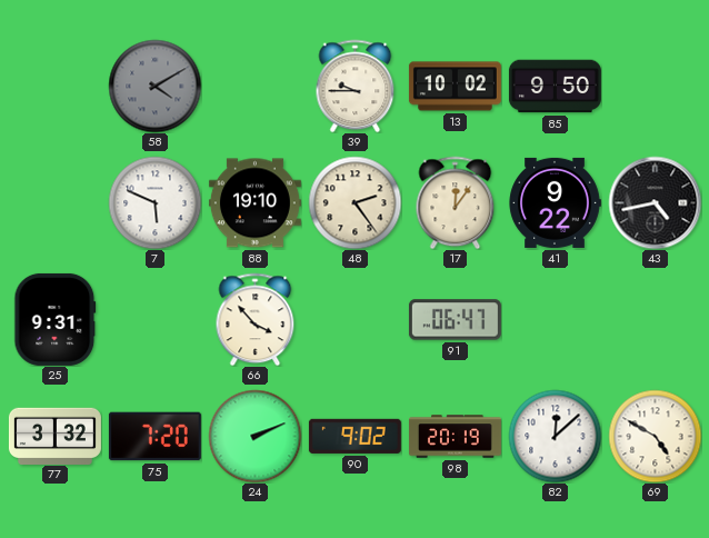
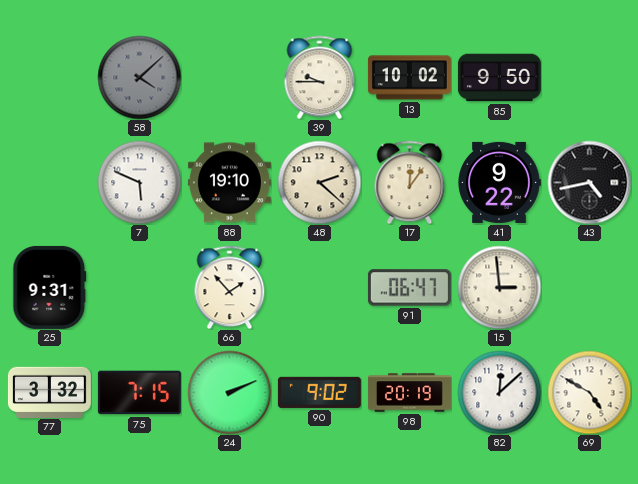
58: 4:10 -> 4:08 (139, 77)
48: 2:24 -> 2:22 (319, 182)
66: 3:53 -> 1:53 (230, 287)
15: none -> 2:59 (499, 287)
75: 7:20 -> 7:15 (139, 393)
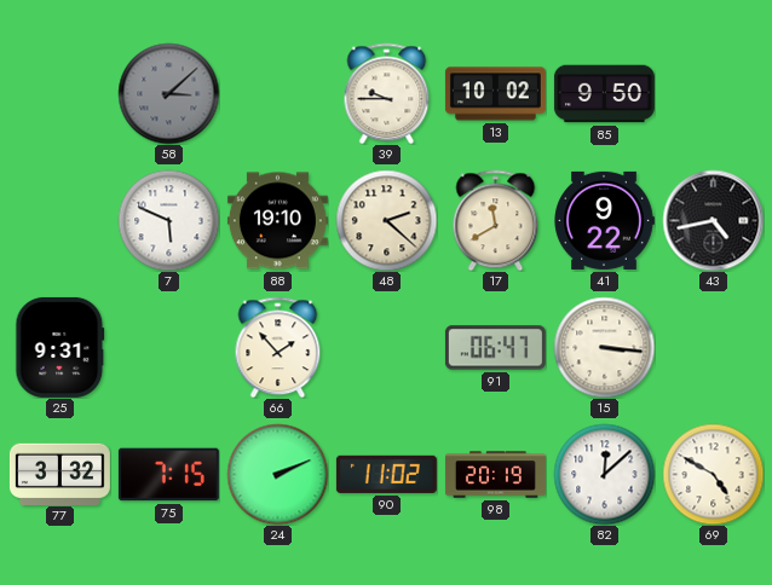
58: 4:08 -> 3:08 (168, 93)
17: 12:06 -> 11:40 (496, 220)
15: 2:59 -> 3:16 (604, 347)
90: 9:02 -> 11:02 (386, 474)
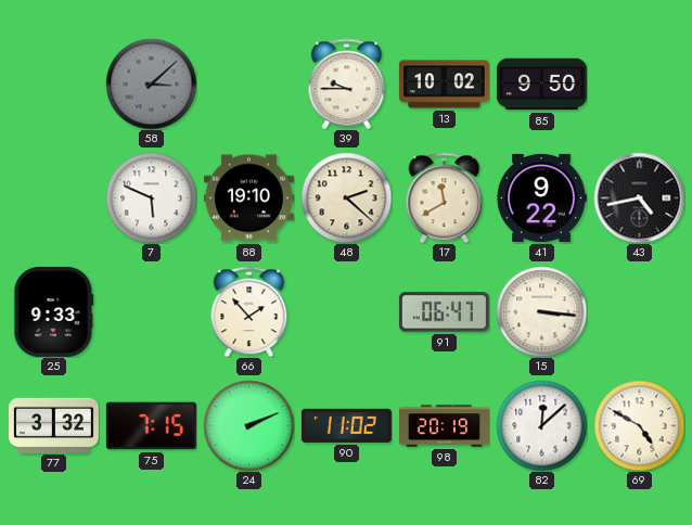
25: 9:31 -> 9:33 (54, 311)
